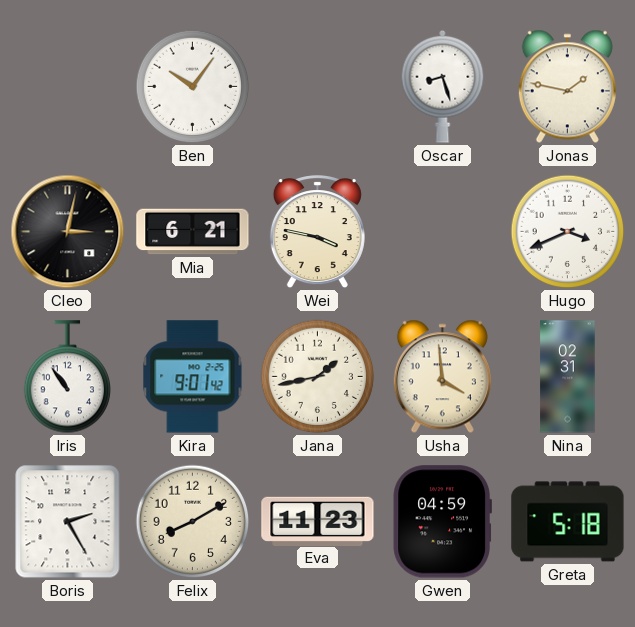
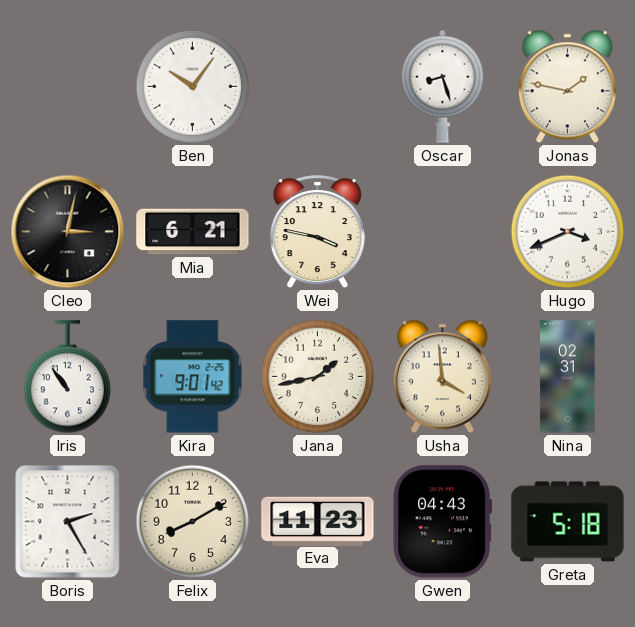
Gwen: 04:59 -> 04:43 (442, 522)
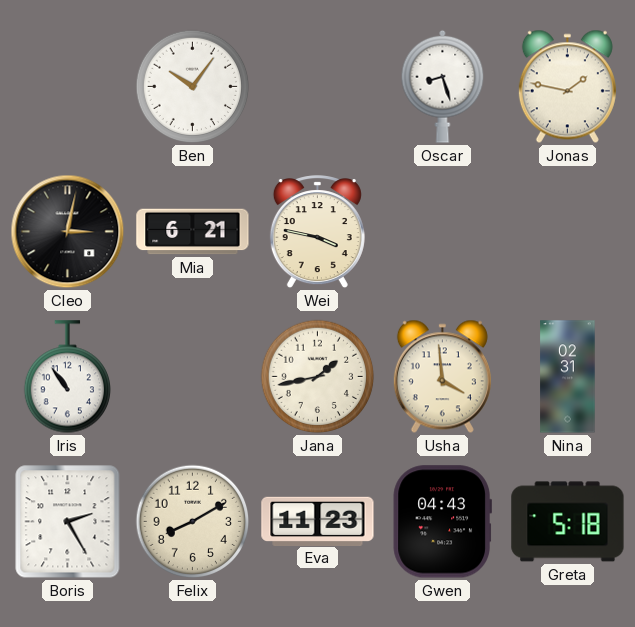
Hugo: 3:41 -> none (568, 232)
Kira: 9:01 -> none (193, 377)
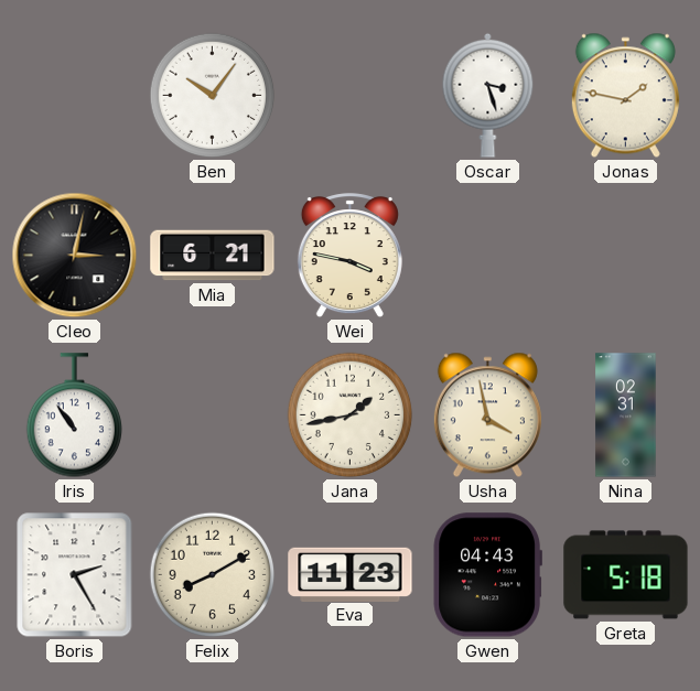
Oscar: 8:27 -> 3:27 (488, 95)
Usha: 3:59 -> 3:58 (487, 415)
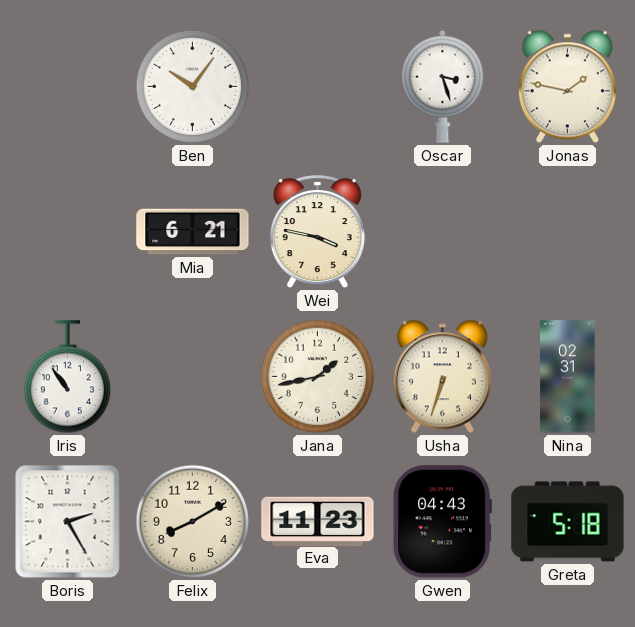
Cleo: 3:02 -> none (75, 256)
Usha: 3:58 -> 6:33 (442, 377)
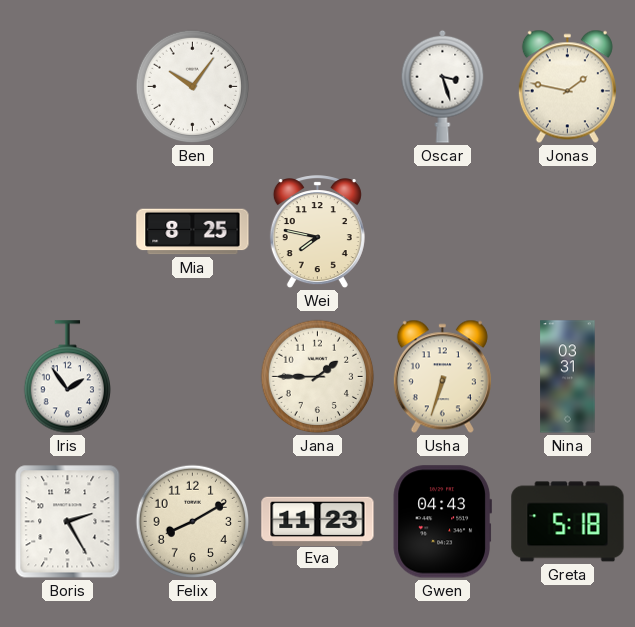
Mia: 6:21 -> 8:25 (193, 232)
Wei: 3:47 -> 7:47 (317, 232)
Iris: 10:54 -> 1:54 (67, 377)
Jana: 1:43 -> 1:45 (318, 377)
Nina: 02:31 -> 03:31 (568, 377)
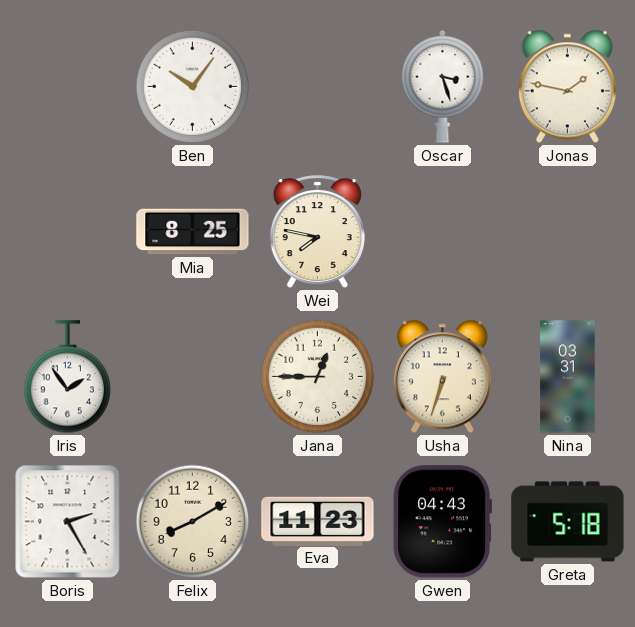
Jana: 1:45 -> 12:45 (318, 377)
